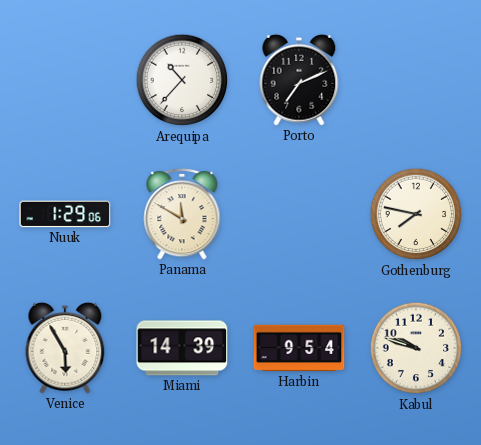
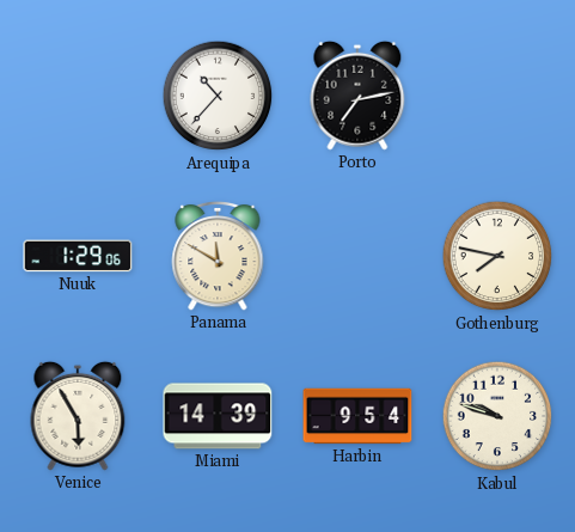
Porto: 7:11 -> 7:13 (357, 96)
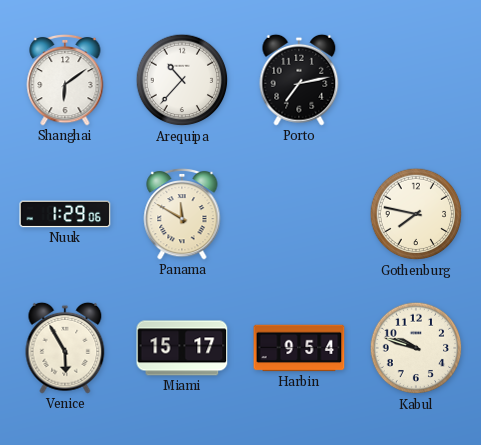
Shanghai: none -> 6:09 (65, 80)
Miami: 14:39 -> 15:17 (182, 348)
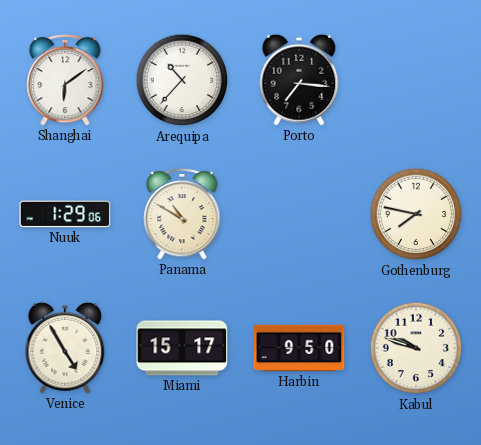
Porto: 7:13 -> 7:16 (299, 80)
Panama: 11:50 -> 10:50 (182, 214)
Venice: 5:55 -> 4:55 (65, 348)
Harbin: 9:54 -> 9:50 (299, 348)
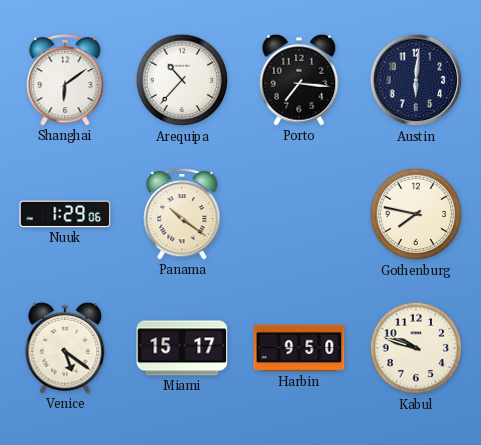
Austin: none -> 6:01 (416, 80)
Panama: 10:50 -> 10:21 (182, 214)
Venice: 4:55 -> 5:21 (65, 348)
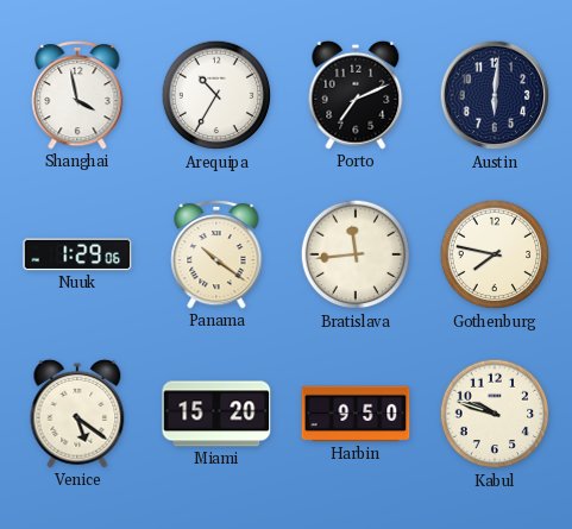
Shanghai: 6:09 -> 3:58 (77, 95)
Arequipa: 10:37 -> 10:35 (216, 95)
Porto: 7:16 -> 7:11 (356, 95)
Bratislava: none -> 11:44 (356, 254)
Miami: 15:17 -> 15:20 (216, 414)
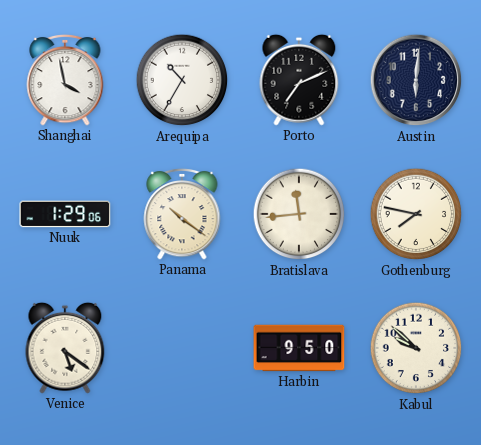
Miami: 15:20 -> none (216, 414)
Kabul: 9:48 -> 9:52 (416, 348)
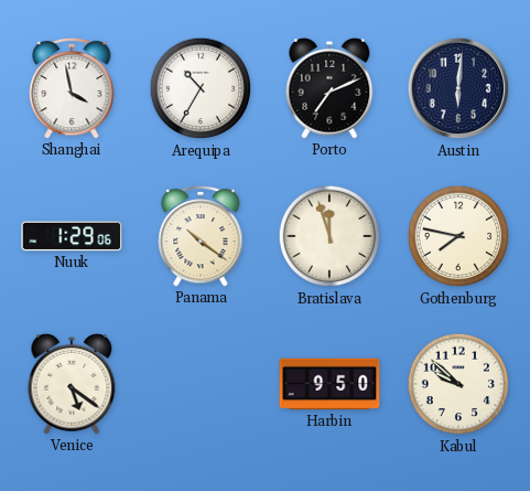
Bratislava: 11:44 -> 11:57 (329, 236)
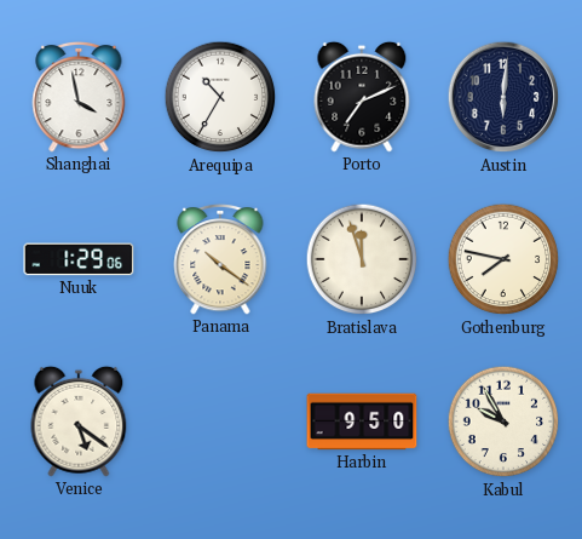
Kabul: 9:52 -> 9:55 (503, 422)
